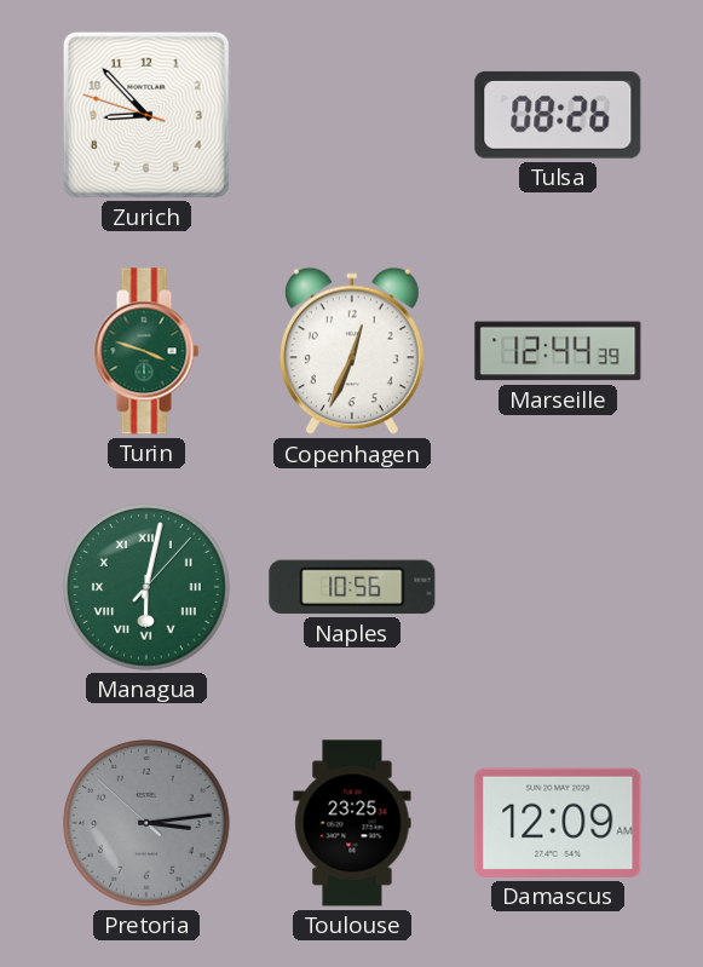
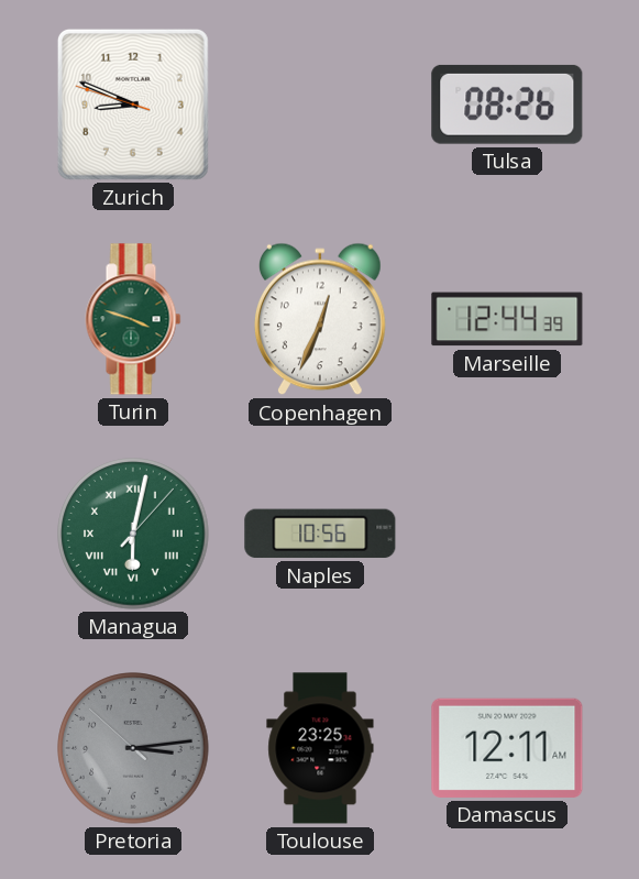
Zurich: 8:52 -> 8:48 (133, 105)
Damascus: 12:09 -> 12:11 (507, 748)
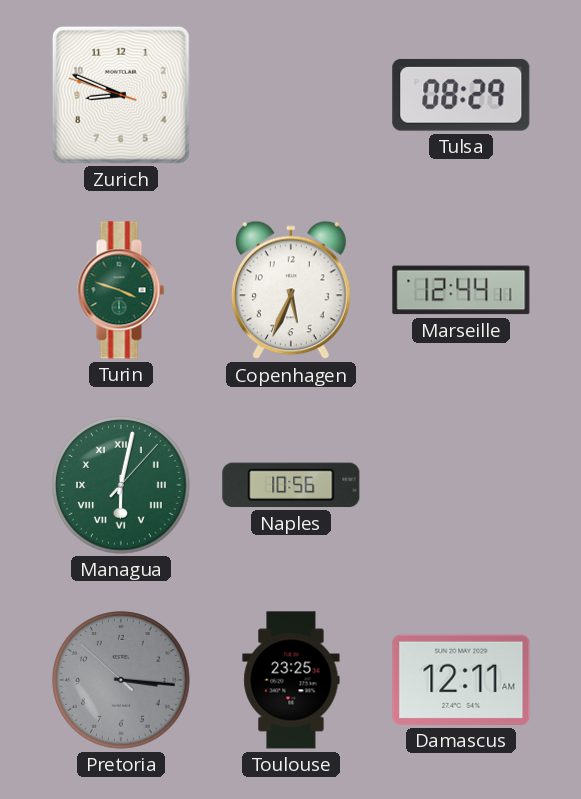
Tulsa: 08:26 -> 08:29 (461, 95)
Copenhagen: 12:34 -> 5:34 (292, 290)
Marseille: 12:44:39 -> 12:44:11 (461, 290)
Pretoria: 3:13 -> 3:15 (121, 680)
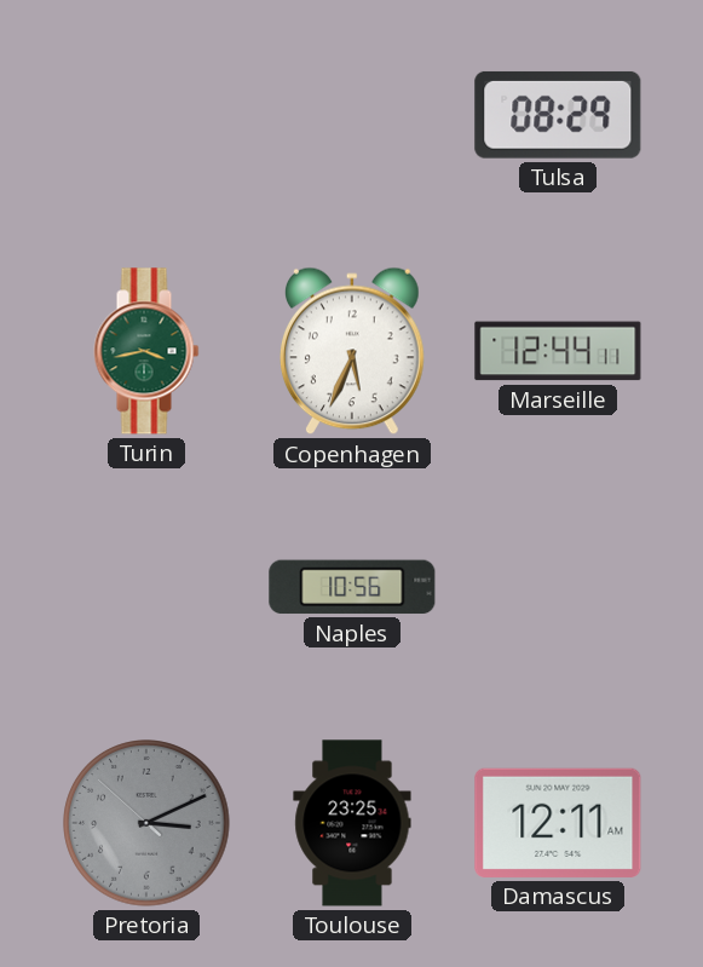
Zurich: 8:48 -> none (121, 95)
Turin: 3:48 -> 3:43 (146, 351)
Managua: 6:02 -> none (121, 485)
Pretoria: 3:15 -> 3:10 (146, 823)
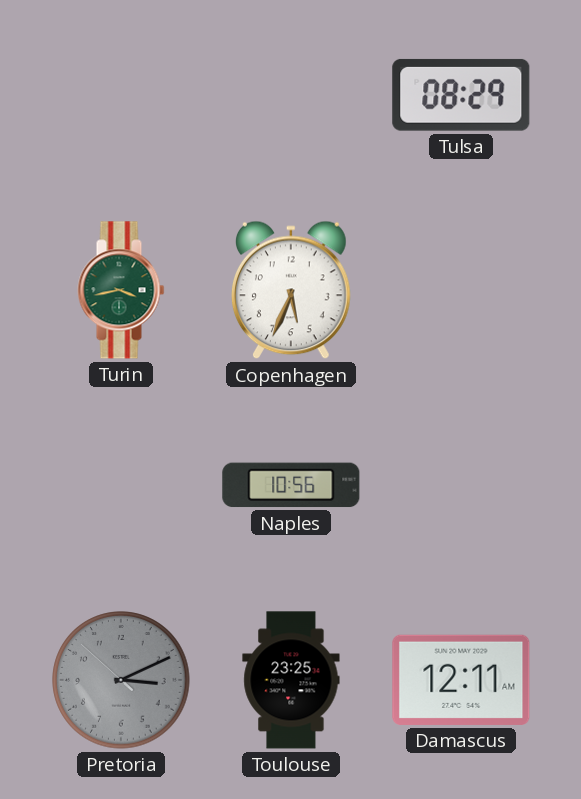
Marseille: 12:44 -> none (558, 351)
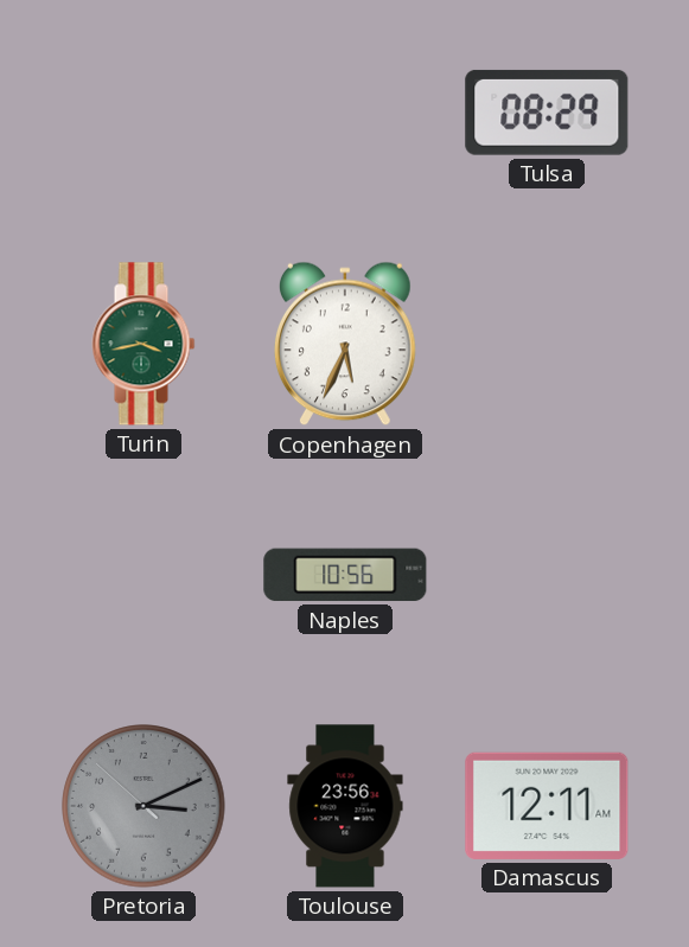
Toulouse: 23:25 -> 23:56 (345, 806)
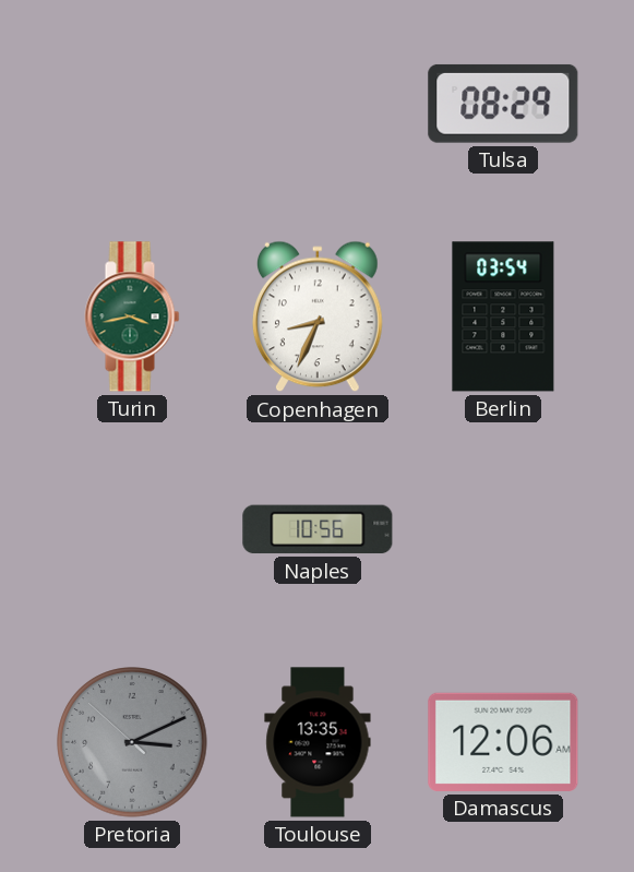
Copenhagen: 5:34 -> 8:34 (319, 316)
Berlin: none -> 03:54 (503, 316)
Toulouse: 23:56 -> 13:35 (318, 742)
Damascus: 12:11 -> 12:06 (503, 742)
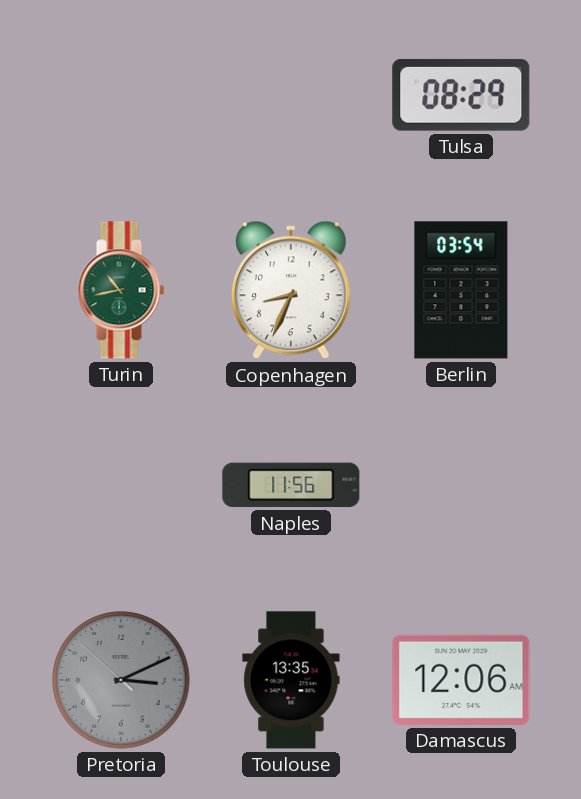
Turin: 3:43 -> 10:43 (121, 290)
Naples: 10:56 -> 11:56 (291, 485)
